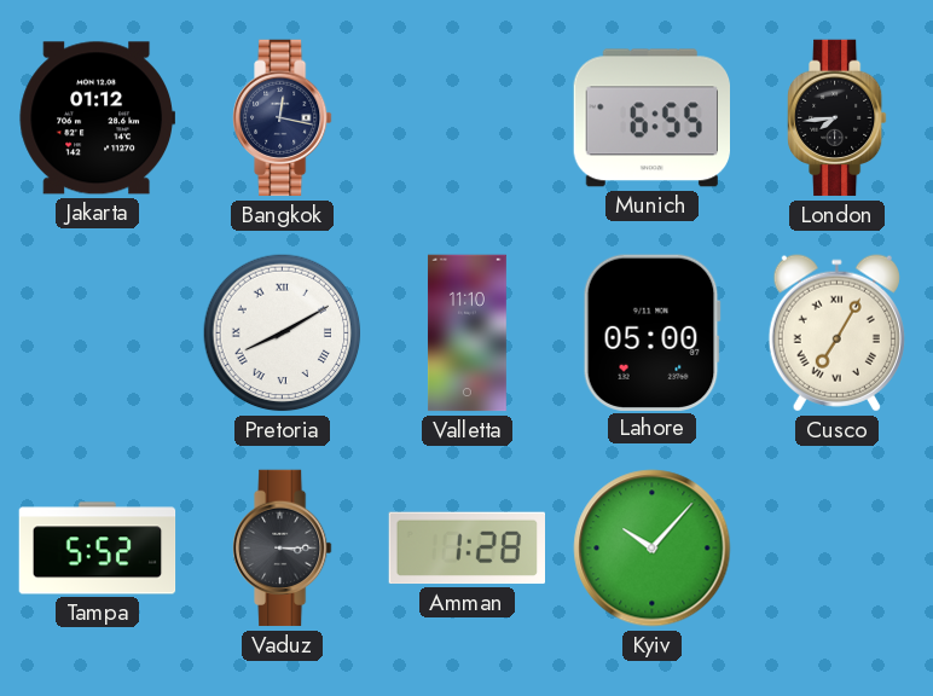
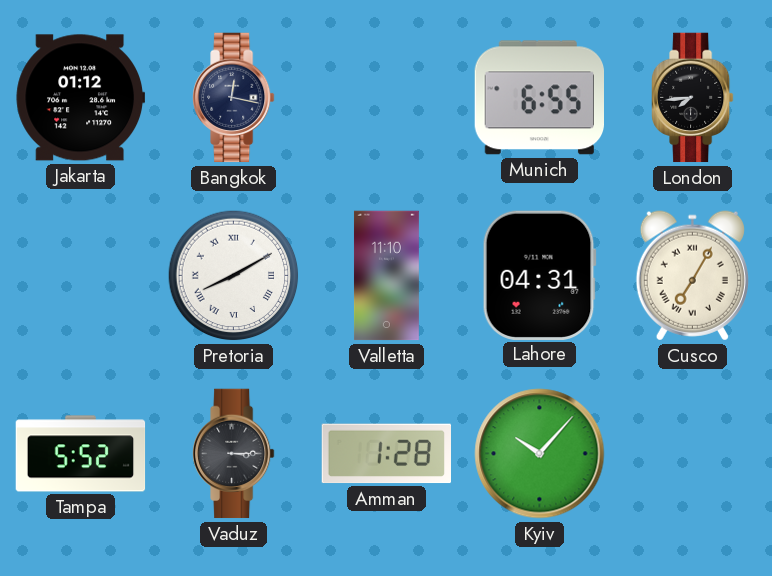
Lahore: 05:00 -> 04:31 (539, 275)
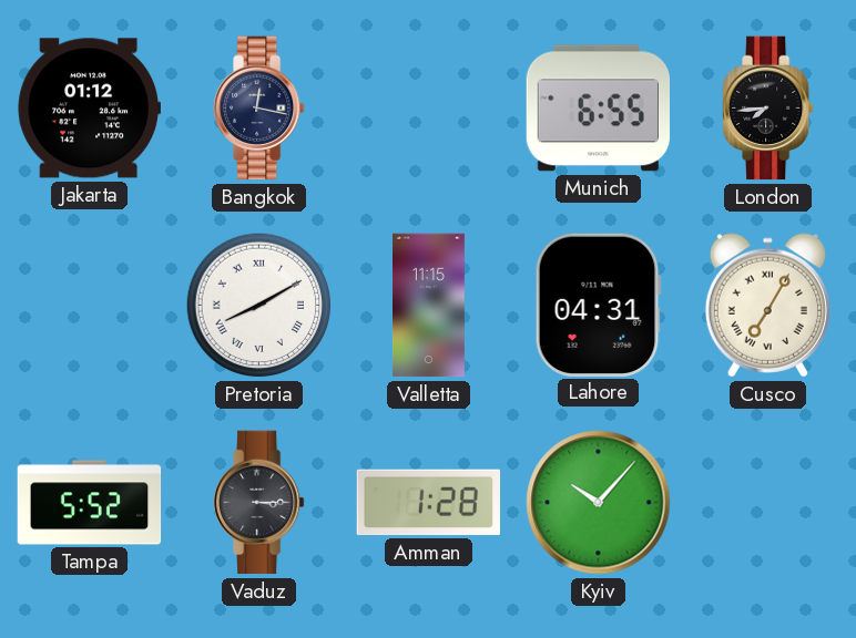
Valletta: 11:10 -> 11:15 (428, 306)
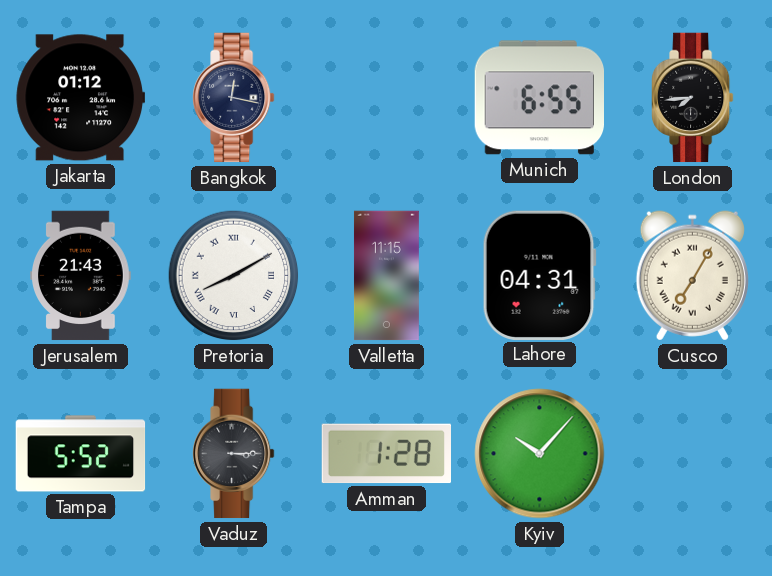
Jerusalem: none -> 21:43 (81, 276)
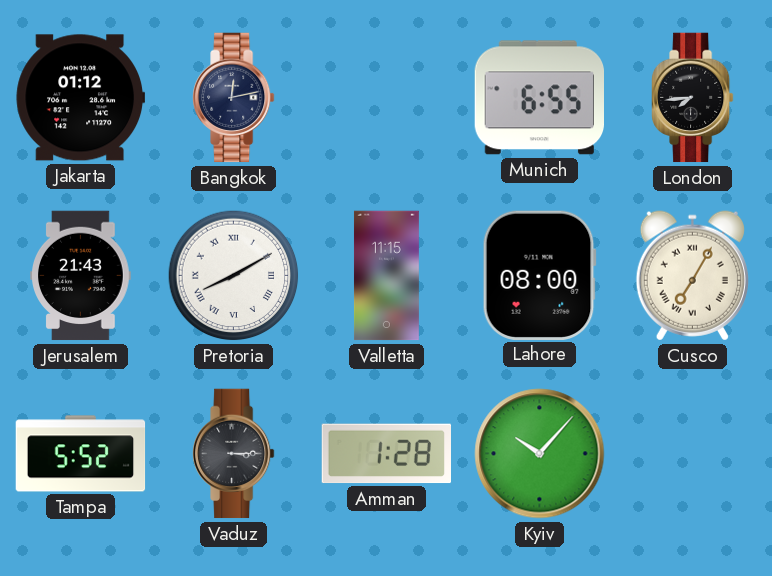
Bangkok: 12:17 -> 12:13 (234, 98)
Lahore: 04:31 -> 08:00 (539, 275)
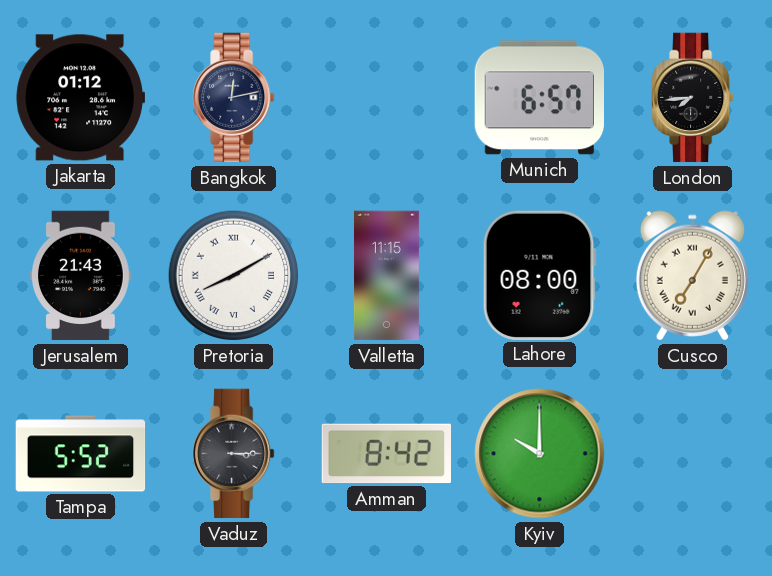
Munich: 6:55 -> 6:57 (539, 98)
Amman: 1:28 -> 8:42 (386, 454)
Kyiv: 10:07 -> 10:00 (540, 454)
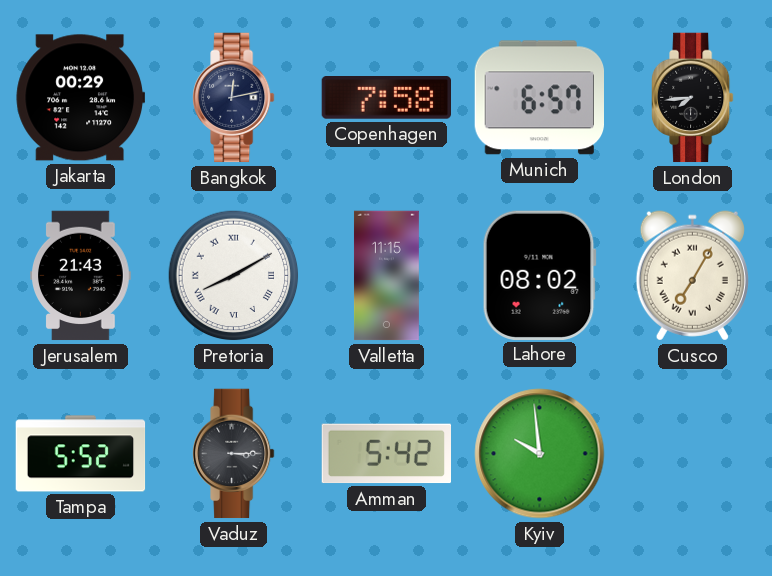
Jakarta: 01:12 -> 00:29 (80, 98)
Copenhagen: none -> 7:58 (386, 98)
Lahore: 08:00 -> 08:02 (539, 275)
Amman: 8:42 -> 5:42 (386, 454)
Kyiv: 10:00 -> 9:59 (540, 454)
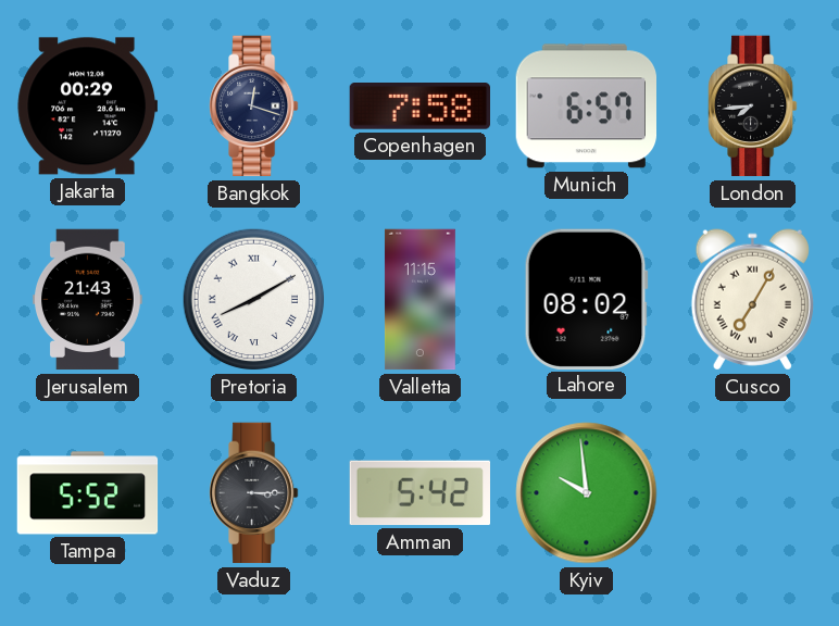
Bangkok: 12:13 -> 12:18 (254, 107)
